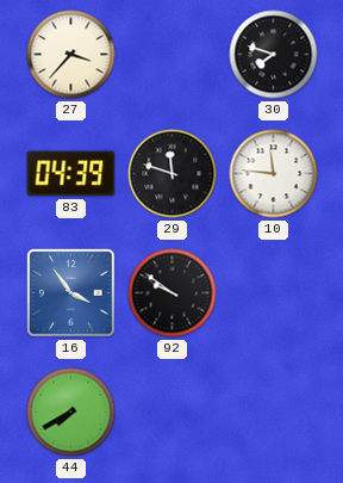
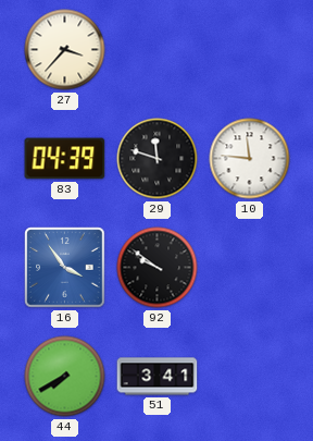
30: 7:48 -> none (274, 55)
51: none -> 3:41 (158, 377)
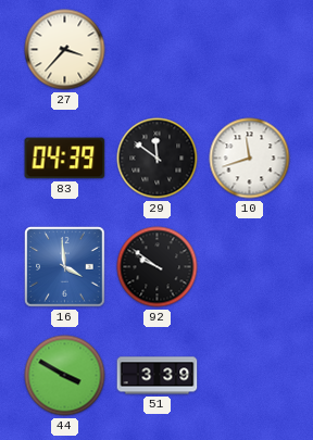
29: 11:48 -> 11:51 (158, 159)
10: 11:46 -> 11:42 (250, 159)
16: 3:54 -> 3:59 (65, 267)
44: 7:40 -> 3:50 (65, 376)
51: 3:41 -> 3:39 (158, 376)
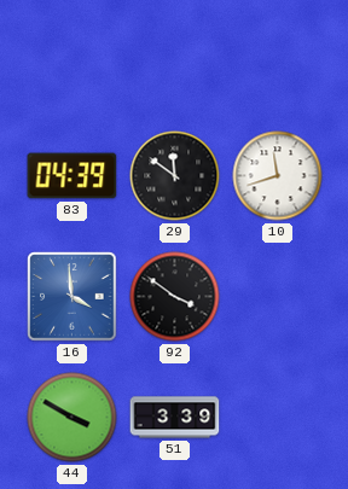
27: 3:37 -> none (65, 50)
92: 9:51 -> 3:51 (175, 297)
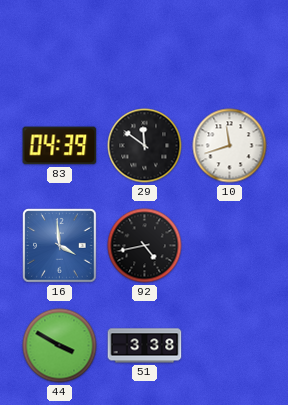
92: 3:51 -> 4:43 (145, 246)
51: 3:39 -> 3:38 (145, 346)
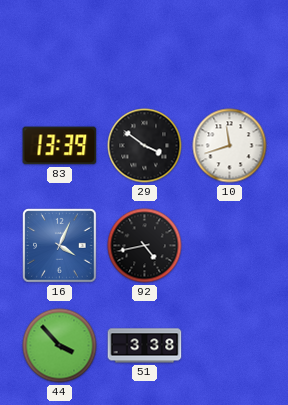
83: 04:39 -> 13:39 (60, 146)
29: 11:51 -> 3:51 (145, 146)
16: 3:59 -> 4:04 (60, 246)
44: 3:50 -> 3:53 (60, 346)
